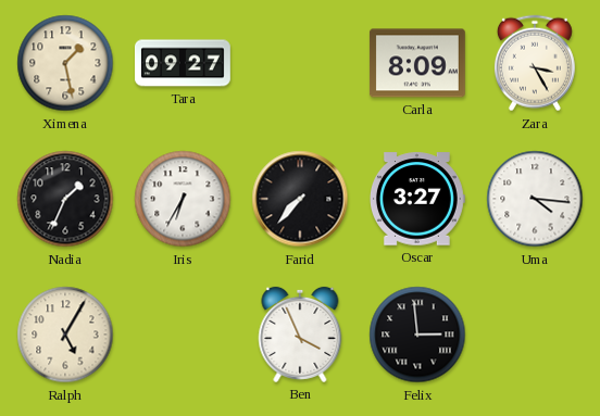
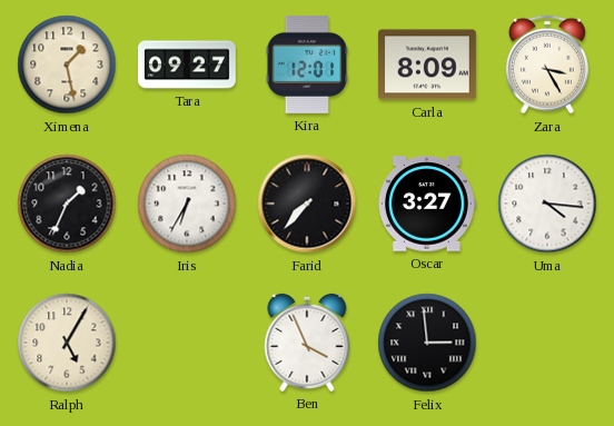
Kira: none -> 12:01 (307, 65)
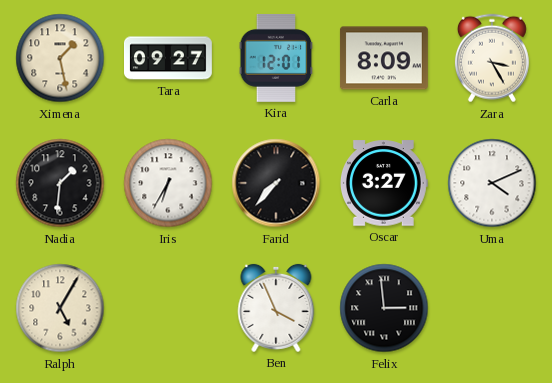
Nadia: 1:34 -> 1:31 (60, 183)
Uma: 4:16 -> 4:11 (492, 183)
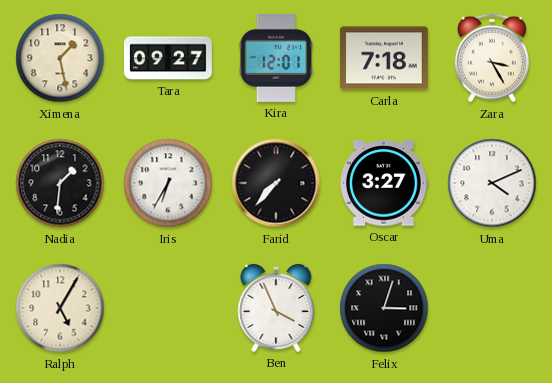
Carla: 8:09 -> 7:18 (384, 58)
Felix: 2:59 -> 3:03 (384, 308)
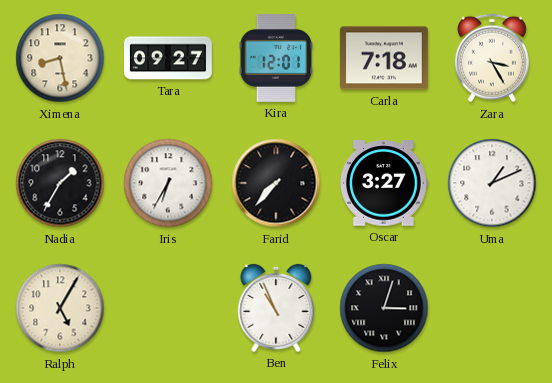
Ximena: 1:28 -> 8:28 (60, 58)
Nadia: 1:31 -> 1:35 (60, 183)
Uma: 4:11 -> 1:11 (492, 183)
Ben: 3:56 -> 10:56 (276, 308)
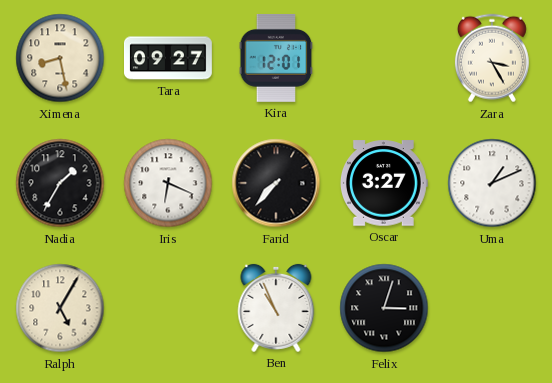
Carla: 7:18 -> none (384, 58)
Iris: 6:35 -> 6:19 (168, 183)
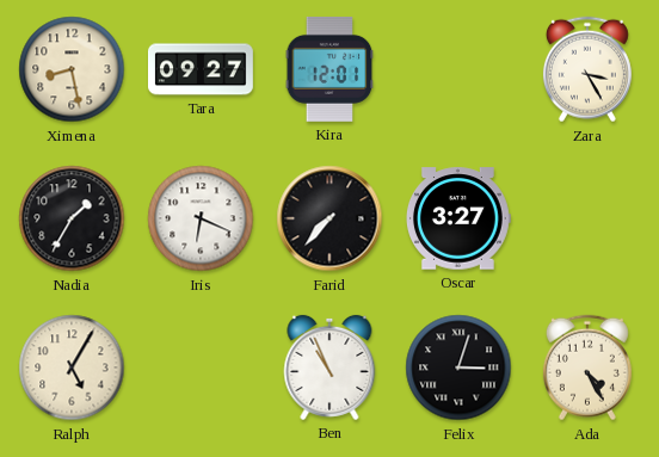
Uma: 1:11 -> none (492, 183)
Ada: none -> 4:25 (587, 368)
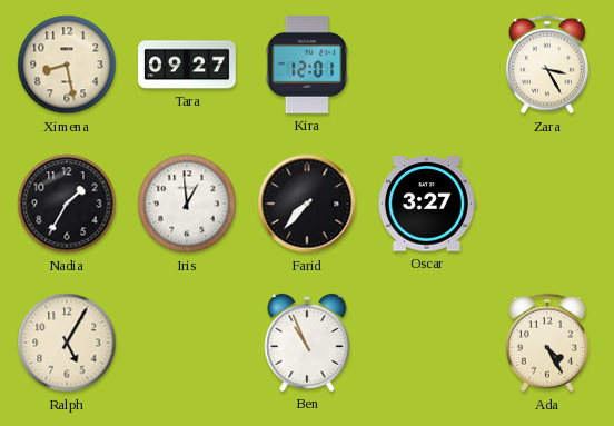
Iris: 6:19 -> 12:59 (187, 204)
Felix: 3:03 -> none (458, 368)
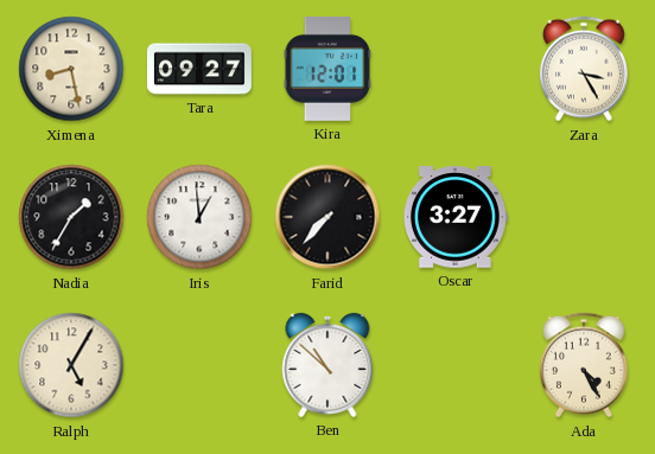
Ben: 10:56 -> 10:52 (327, 365)
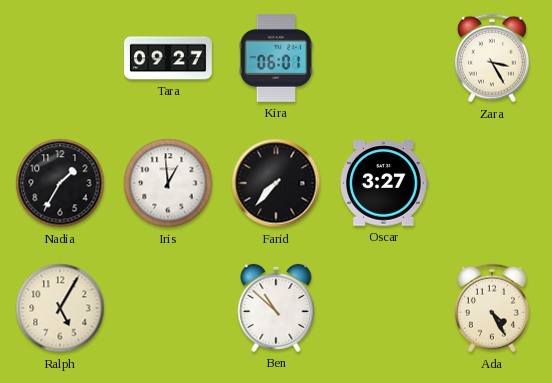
Ximena: 8:28 -> none (71, 69)
Kira: 12:01 -> 06:01 (276, 58)
